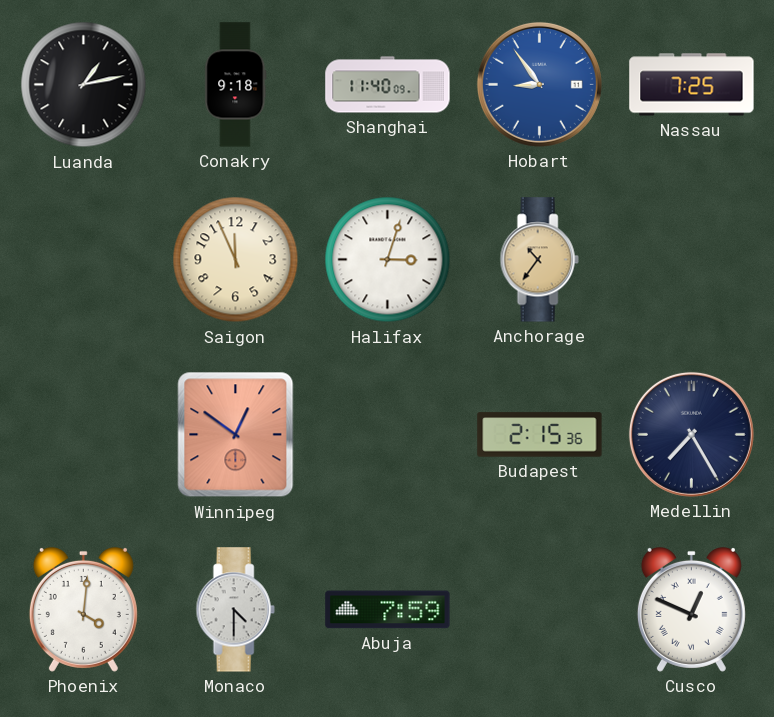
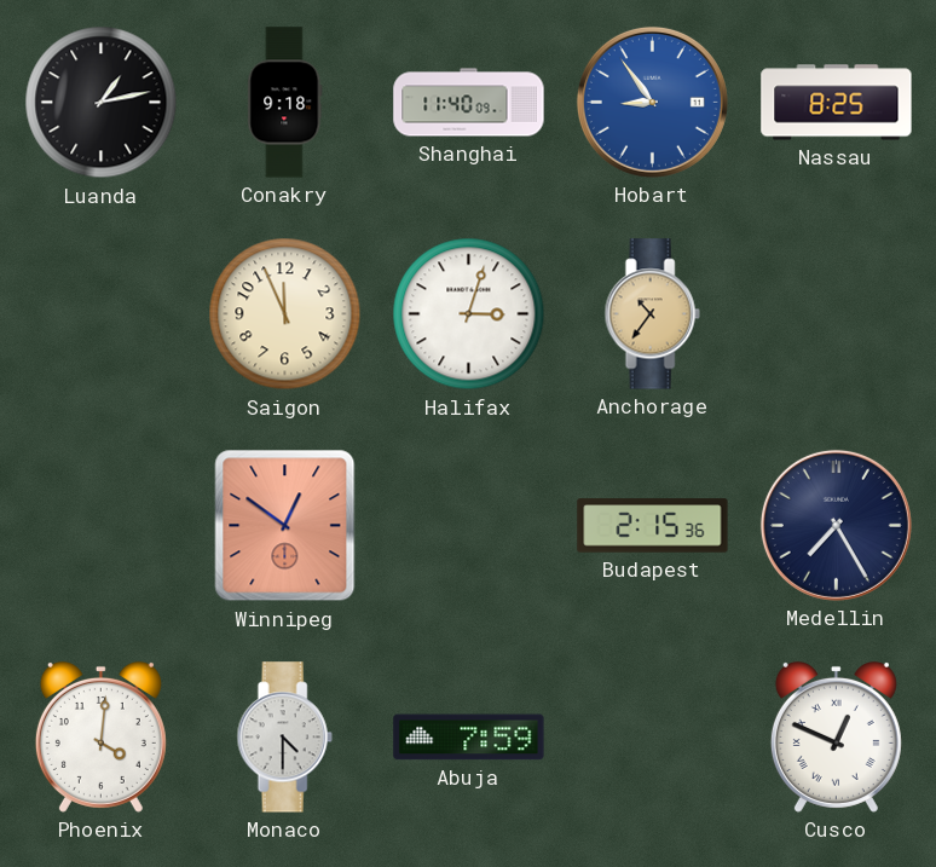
Nassau: 7:25 -> 8:25 (837, 103)
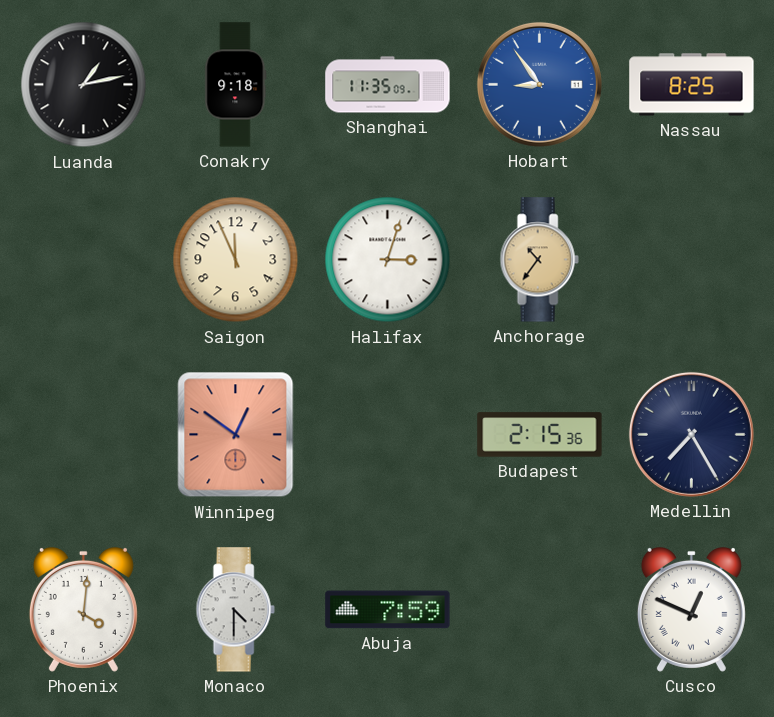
Shanghai: 11:40 -> 11:35 (388, 85)
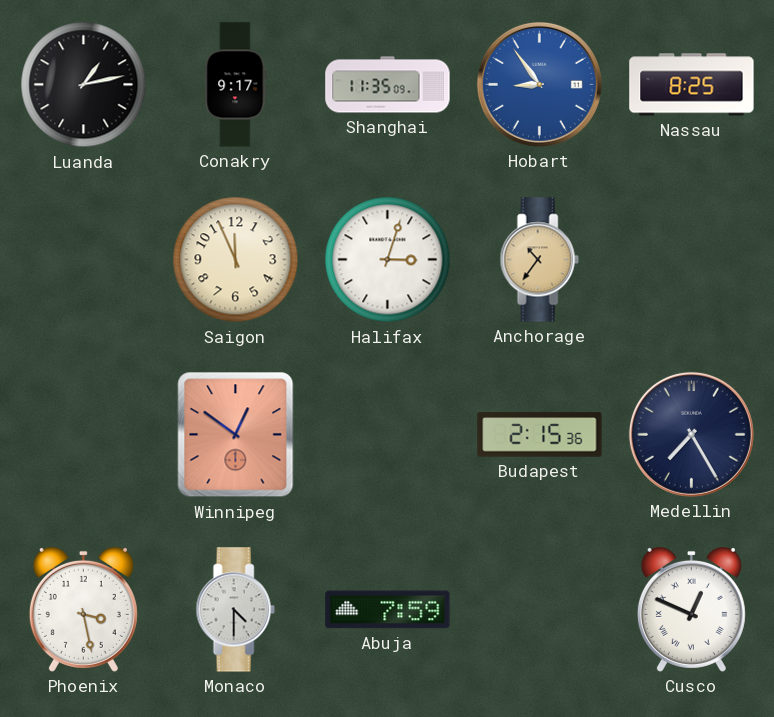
Conakry: 9:18 -> 9:17 (236, 85)
Phoenix: 4:01 -> 3:28 (83, 609)
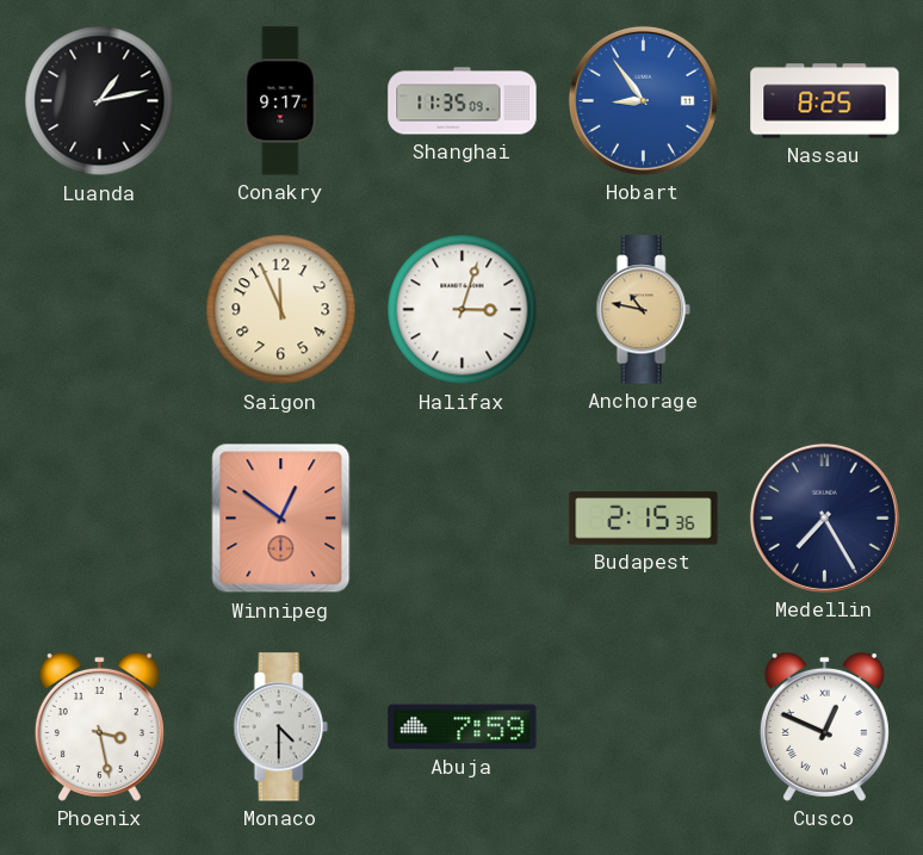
Anchorage: 10:36 -> 10:47 (643, 310)
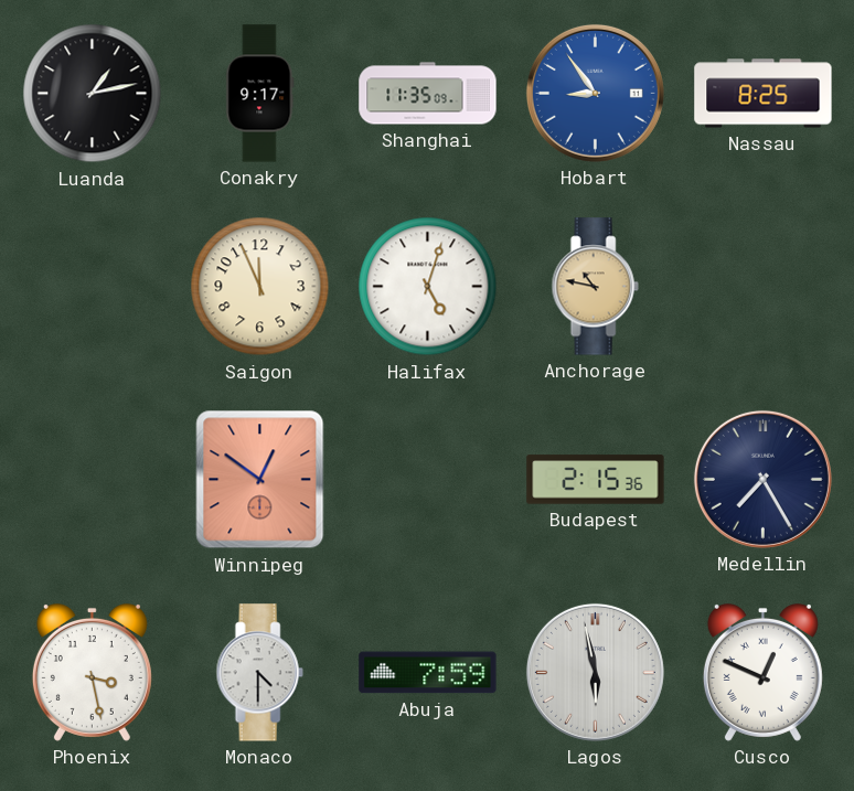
Halifax: 3:03 -> 5:03 (428, 287)
Lagos: none -> 5:58 (595, 672)
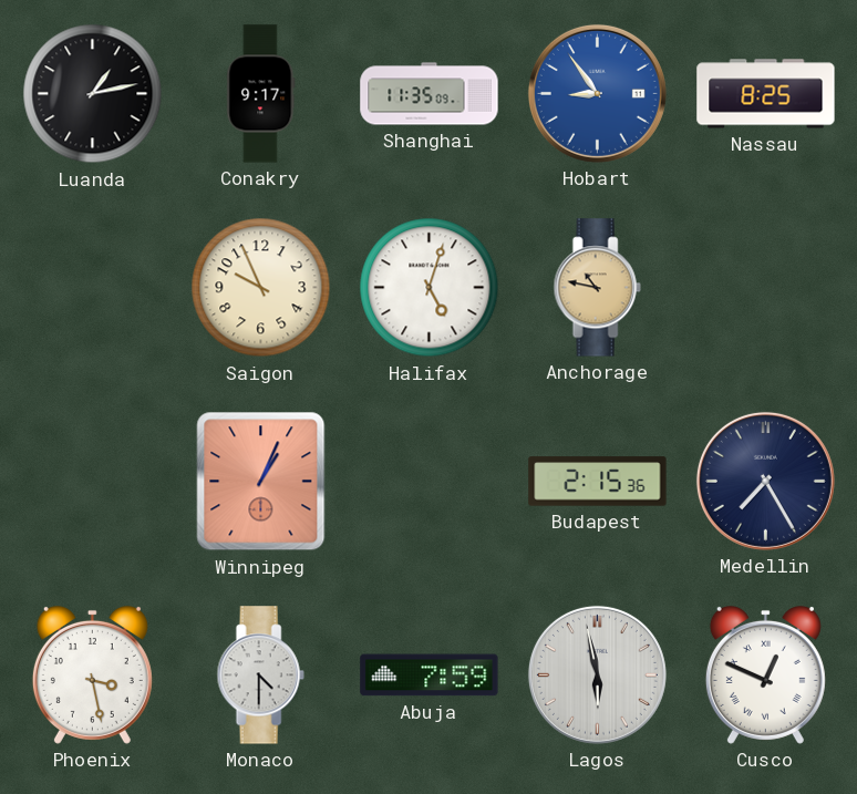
Saigon: 11:56 -> 9:56 (261, 288)
Winnipeg: 12:51 -> 1:04 (261, 482)
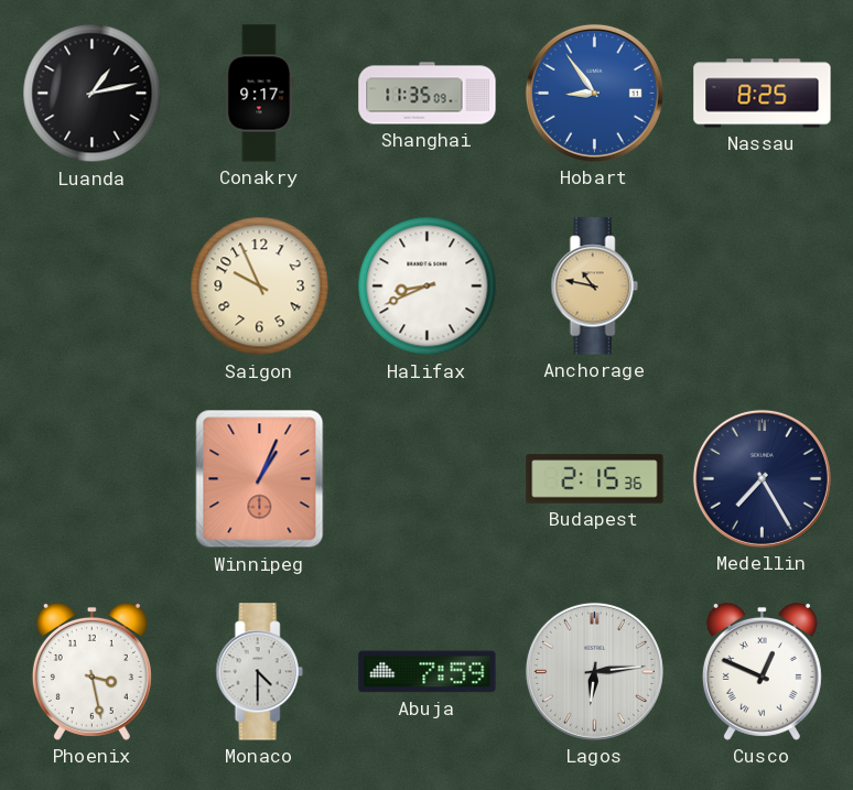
Halifax: 5:03 -> 8:41 (428, 286)
Lagos: 5:58 -> 6:14 (594, 671)
